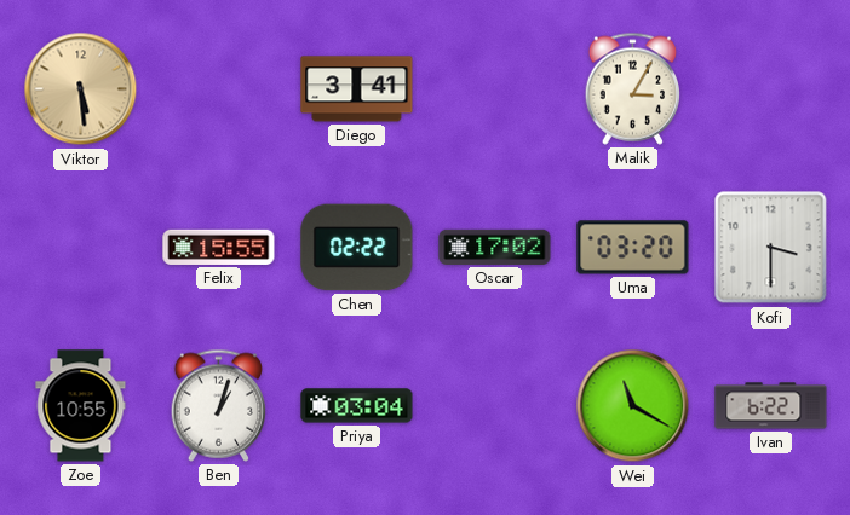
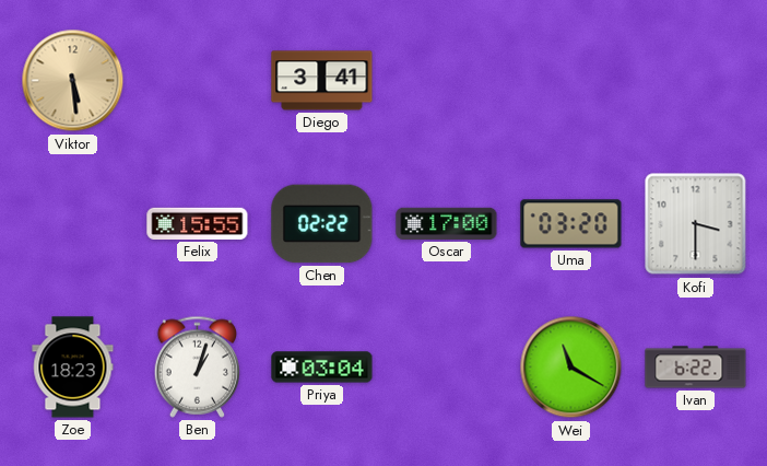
Malik: 3:05 -> none (632, 88)
Oscar: 17:02 -> 17:00 (447, 223)
Zoe: 10:55 -> 18:23 (73, 368)
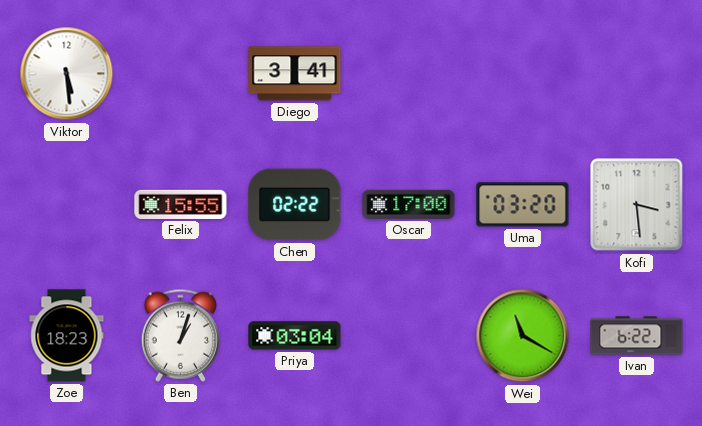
Viktor dial: champagne -> white (67, 74)
Kofi: 3:30 -> 3:29 (637, 205)
